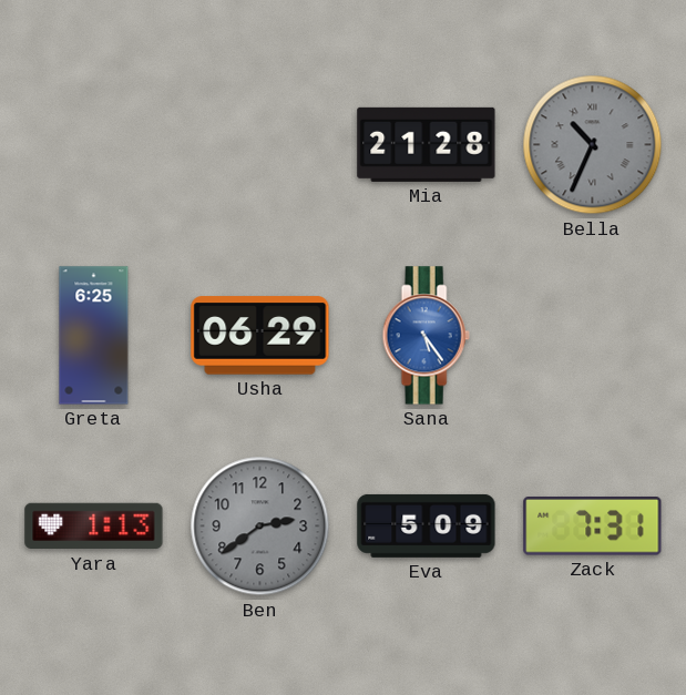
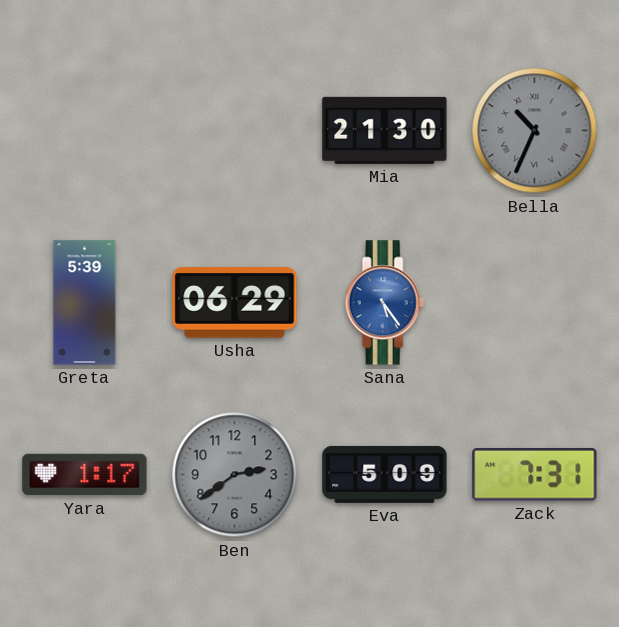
Mia: 21:28 -> 21:30 (385, 130)
Greta: 6:25 -> 5:39 (85, 303)
Yara: 1:13 -> 1:17 (85, 475)
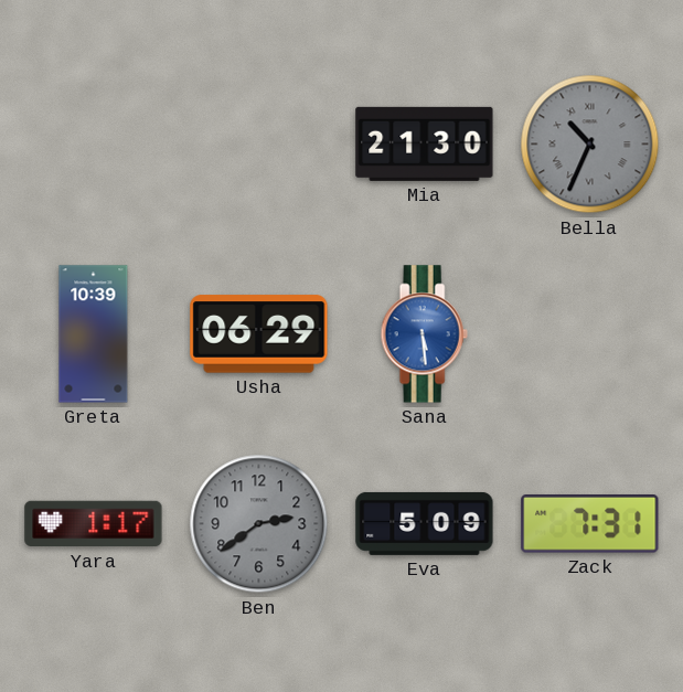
Greta: 5:39 -> 10:39 (94, 334)
Sana: 5:24 -> 5:29 (424, 334)
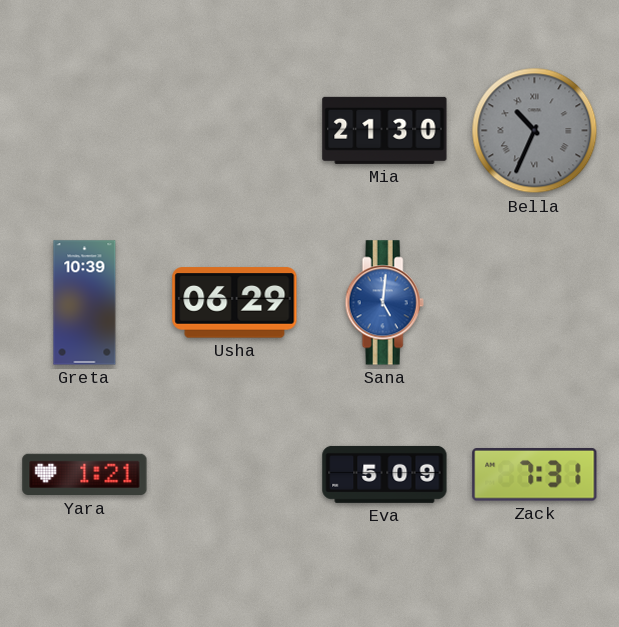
Sana: 5:29 -> 5:01 (384, 303)
Yara: 1:17 -> 1:21 (85, 475)
Ben: 2:39 -> none (259, 524)
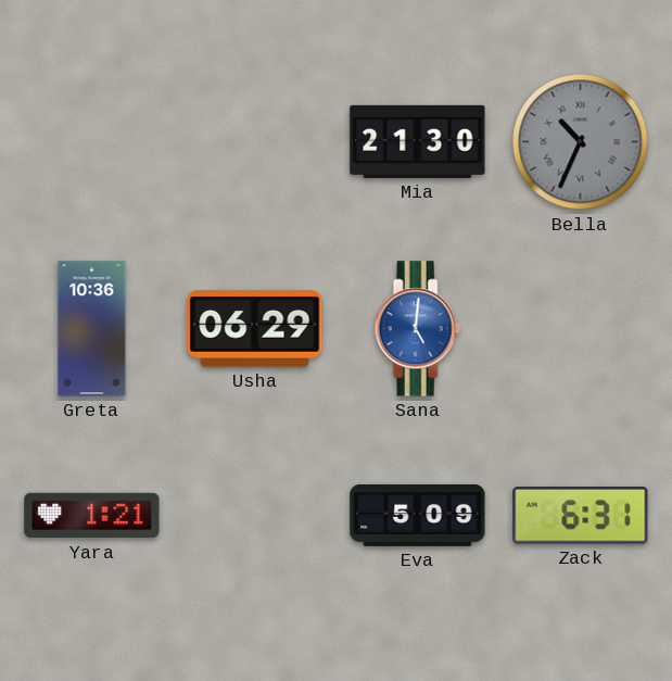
Greta: 10:39 -> 10:36 (92, 329)
Zack: 7:31 -> 6:31 (581, 516)
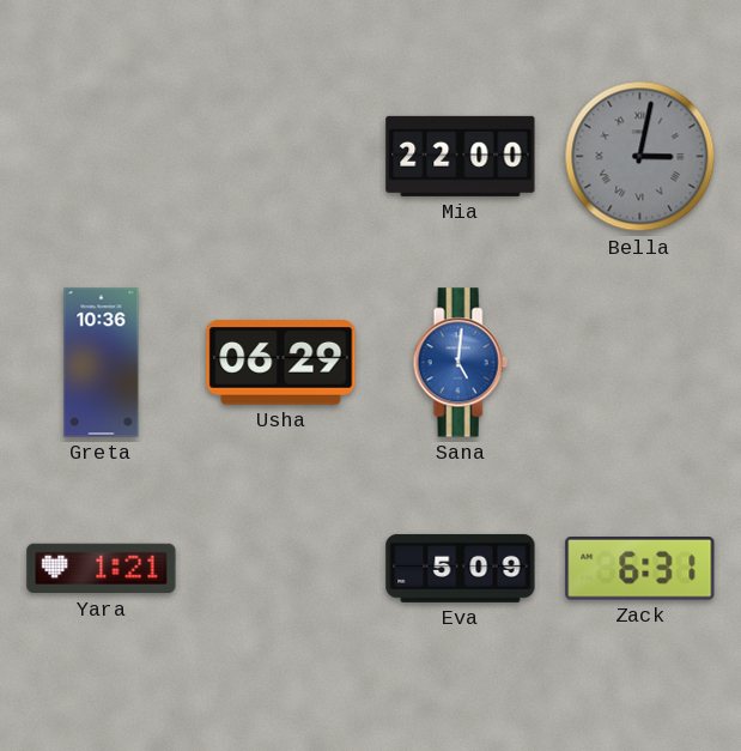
Mia: 21:30 -> 22:00 (461, 156)
Bella: 10:34 -> 3:02 (640, 157)
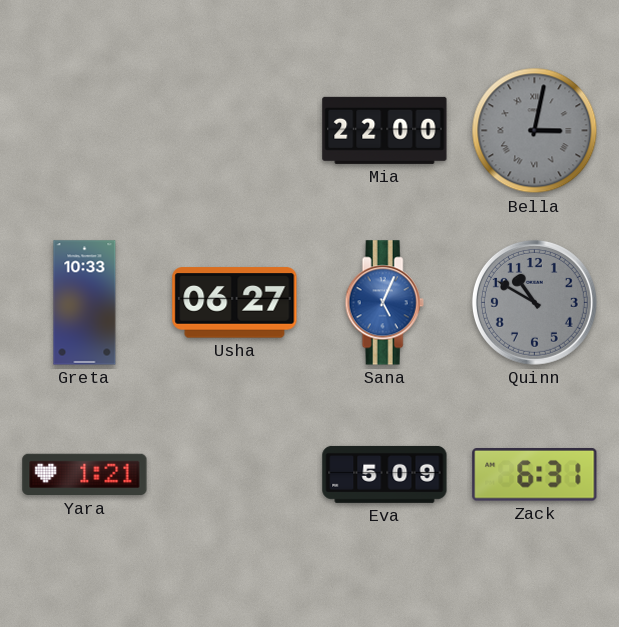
Greta: 10:36 -> 10:33 (85, 303)
Usha: 06:29 -> 06:27 (235, 303)
Sana: 5:01 -> 5:04 (384, 303)
Quinn: none -> 10:50 (534, 302)
